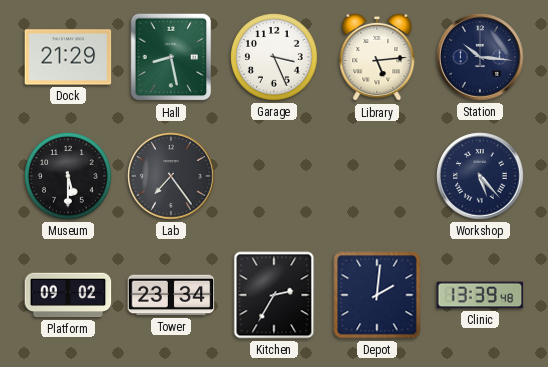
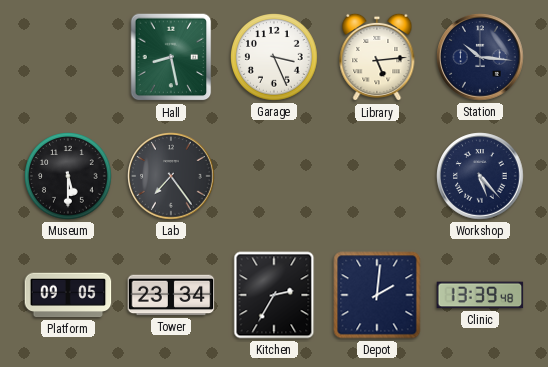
Dock: 21:29 -> none (68, 57)
Platform: 09:02 -> 09:05 (68, 295)
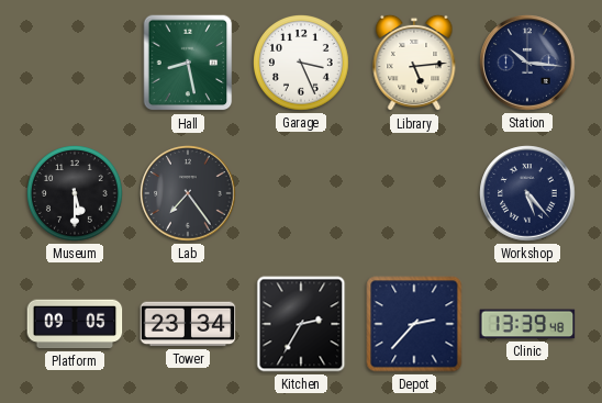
Depot: 2:01 -> 2:37 (414, 324)
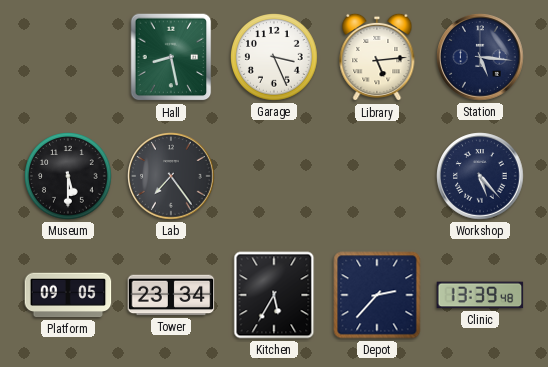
Station: 10:16 -> 5:16 (480, 57)
Kitchen: 2:35 -> 5:35 (274, 295)
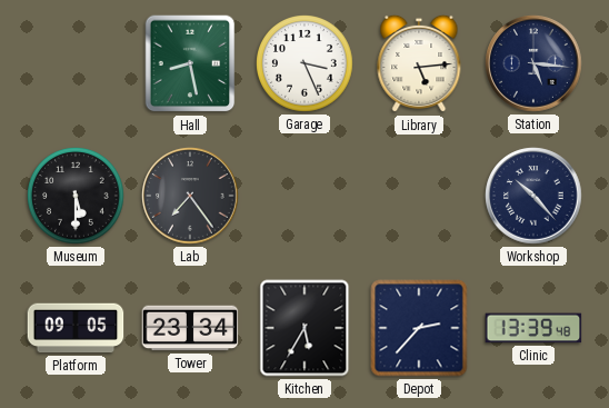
Workshop: 5:23 -> 10:23 (533, 196)
